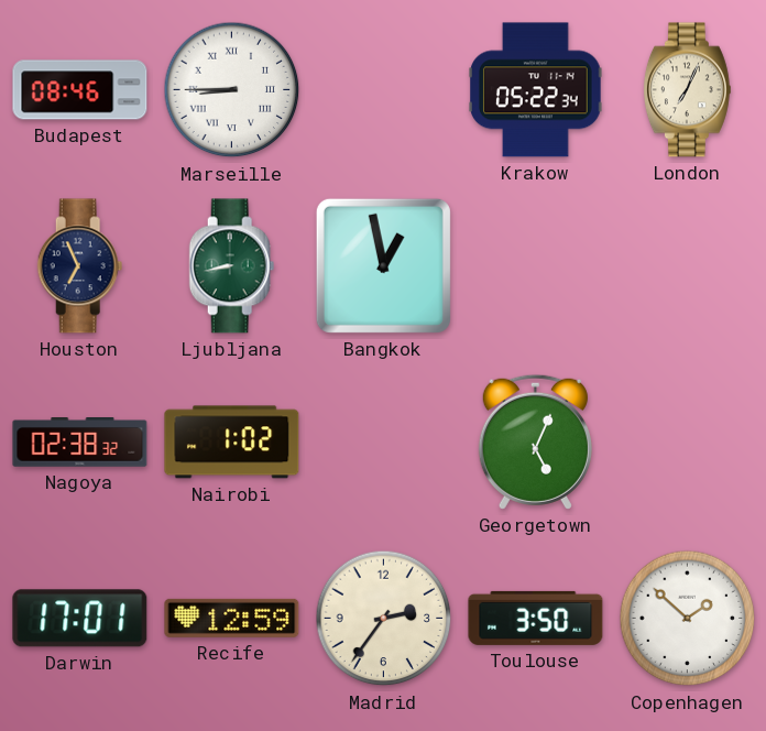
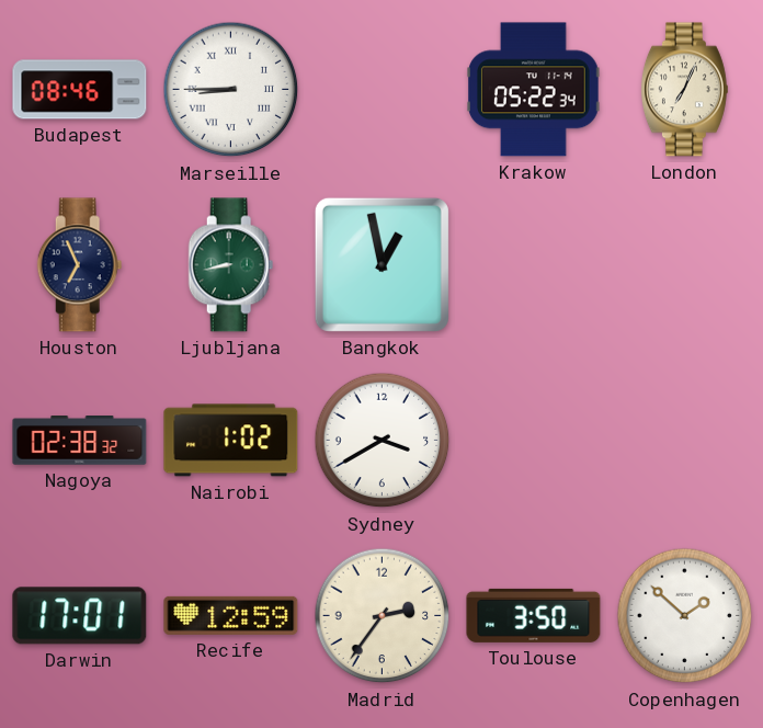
Sydney: none -> 3:40 (383, 441)
Georgetown: 5:04 -> none (535, 441)
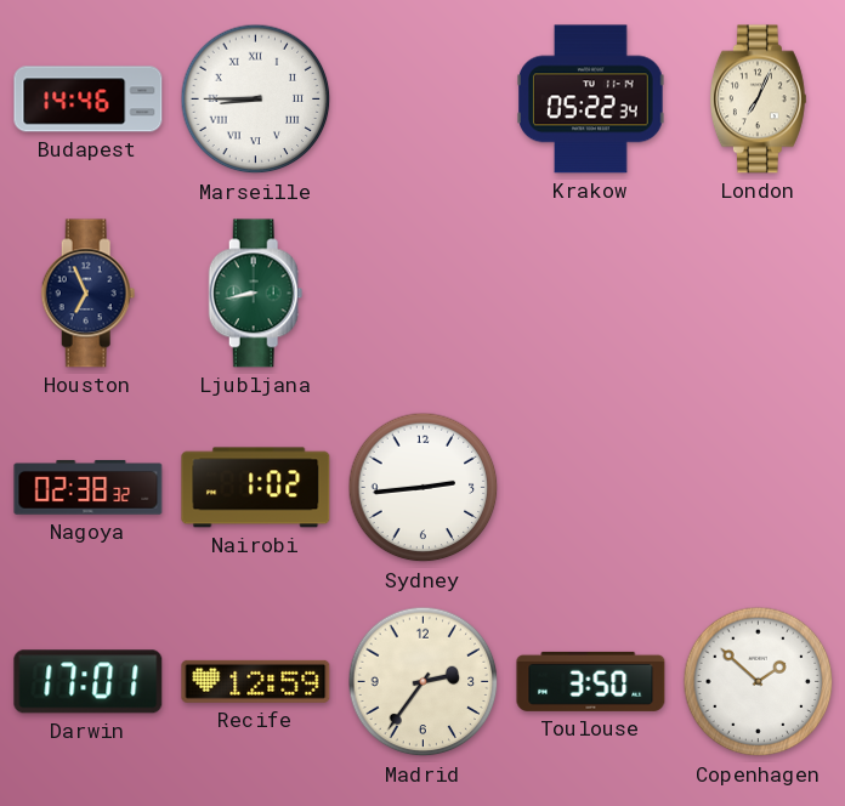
Budapest: 08:46 -> 14:46 (89, 100)
Bangkok: 12:58 -> none (381, 264)
Sydney: 3:40 -> 2:44 (424, 488)
